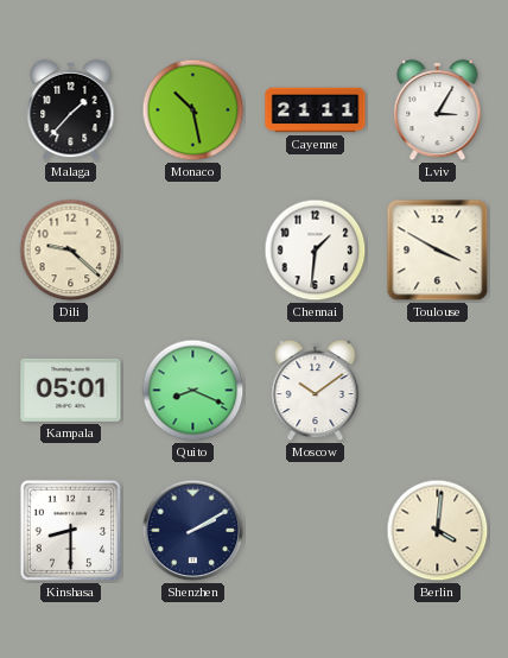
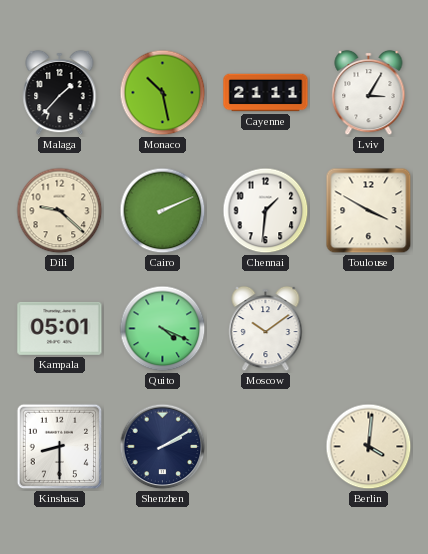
Cairo: none -> 2:11 (163, 211)
Quito: 8:19 -> 4:19 (163, 329)
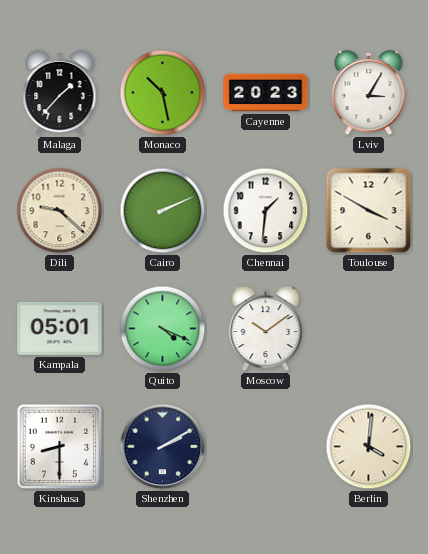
Cayenne: 21:11 -> 20:23 (266, 93)
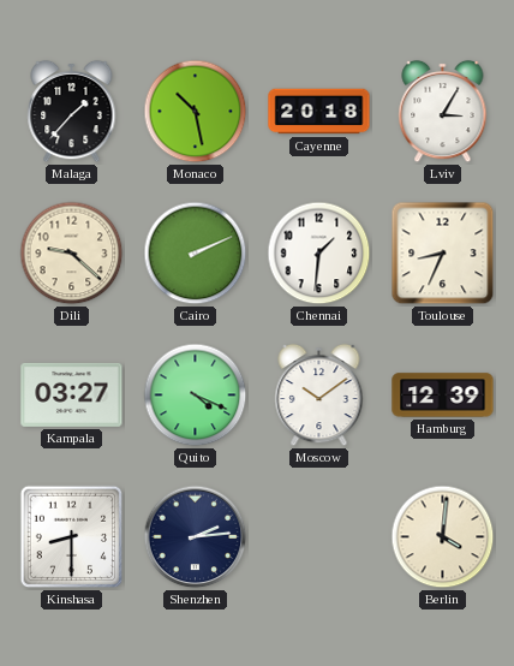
Cayenne: 20:23 -> 20:18 (319, 112)
Toulouse: 3:50 -> 8:34 (443, 254)
Kampala: 05:01 -> 03:27 (72, 394)
Hamburg: none -> 12:39 (443, 396)
Shenzhen: 2:10 -> 2:14 (196, 537)
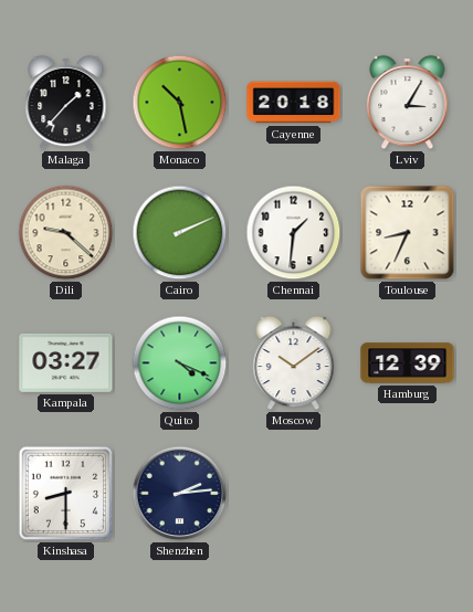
Berlin: 4:01 -> none (443, 537)
